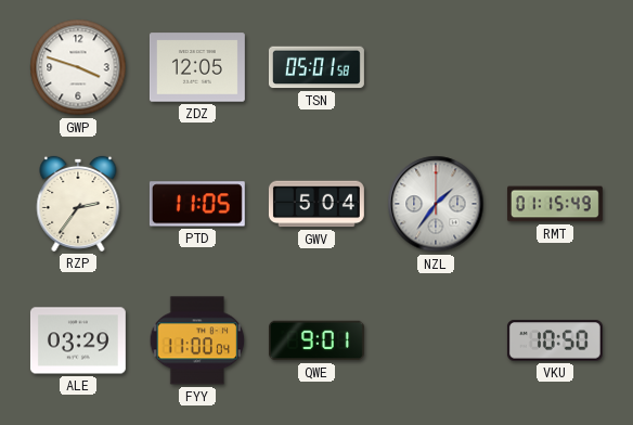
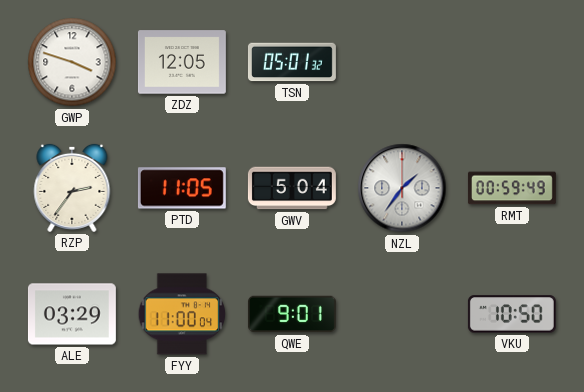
TSN: 05:01:58 -> 05:01:32 (292, 62)
RMT: 01:15 -> 00:59 (512, 188)
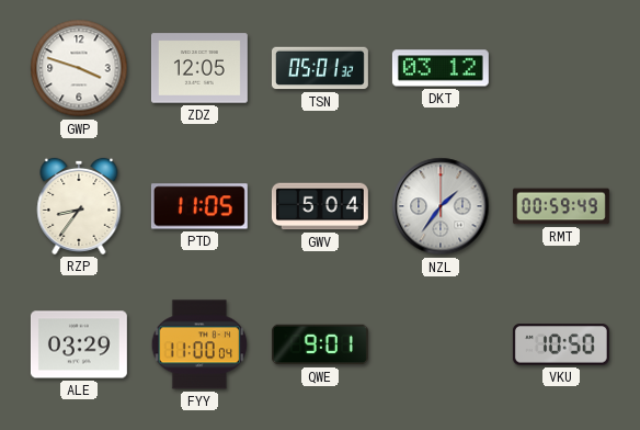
DKT: none -> 03:12 (441, 68)
RZP: 2:36 -> 8:36 (79, 206)
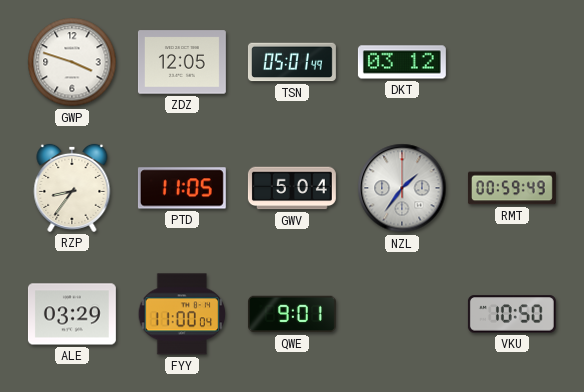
TSN: 05:01:32 -> 05:01:49 (292, 62)
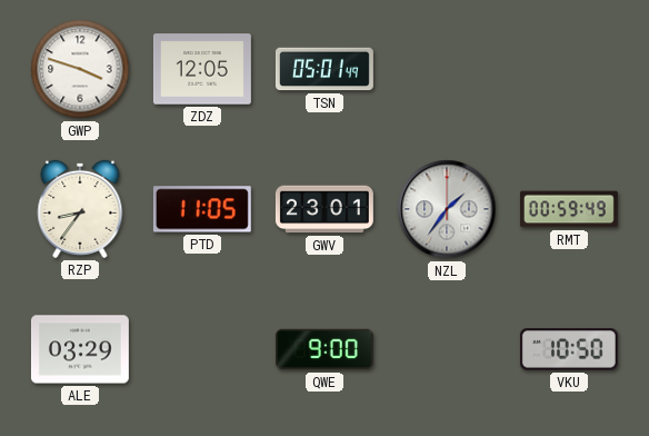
DKT: 03:12 -> none (402, 62)
GWV: 5:04 -> 23:01 (324, 209)
FYY: 11:00 -> none (182, 314)
QWE: 9:01 -> 9:00 (324, 349)
